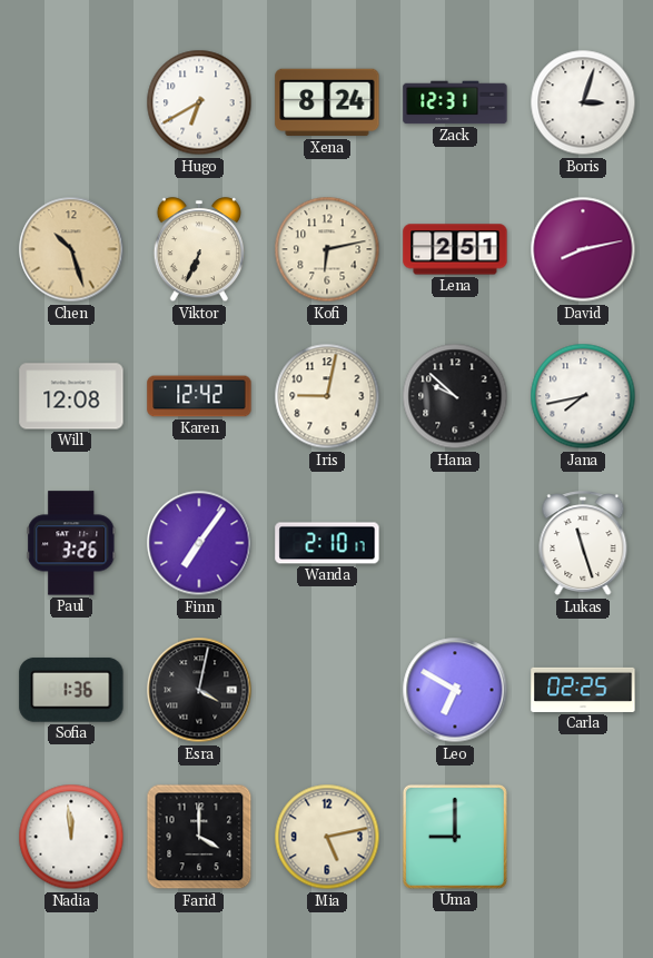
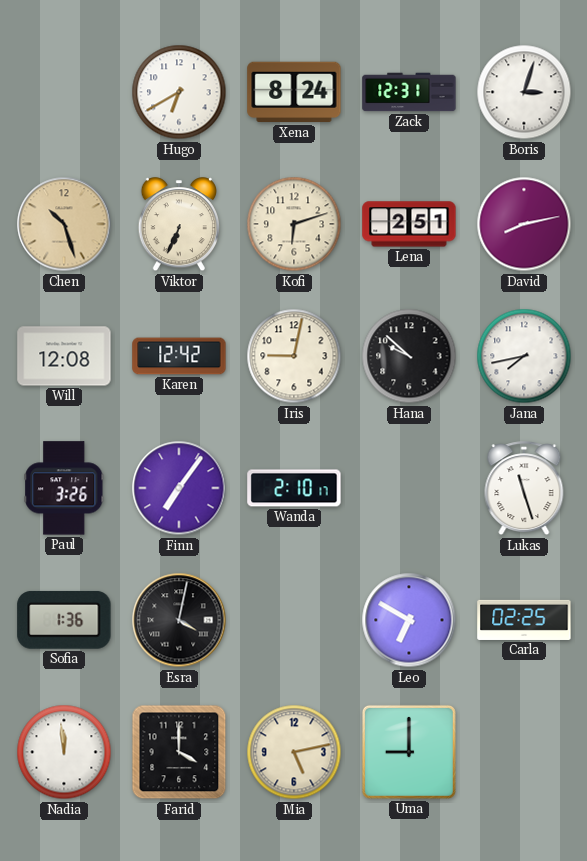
Kofi: 6:13 -> 6:12 (294, 224)
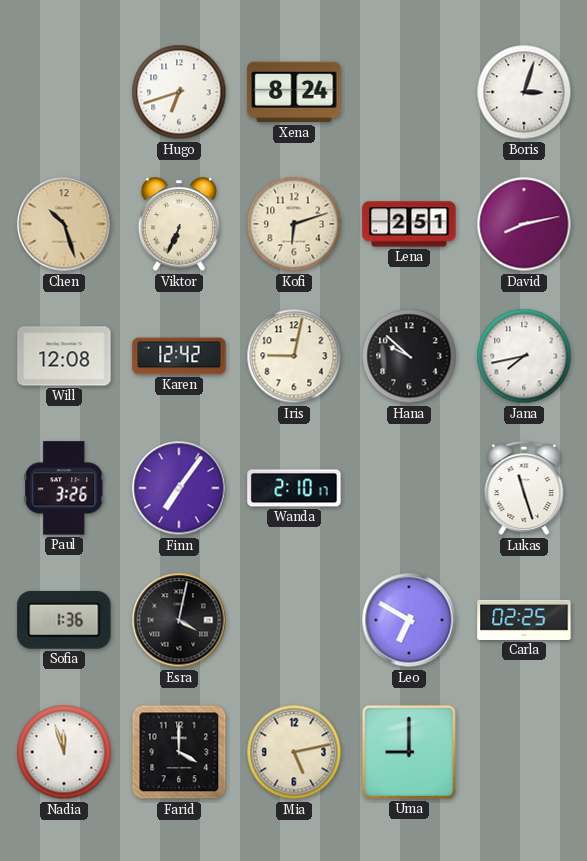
Hugo: 6:40 -> 6:42 (179, 92)
Zack: 12:31 -> none (409, 92)
Nadia: 11:59 -> 11:57 (64, 752)
